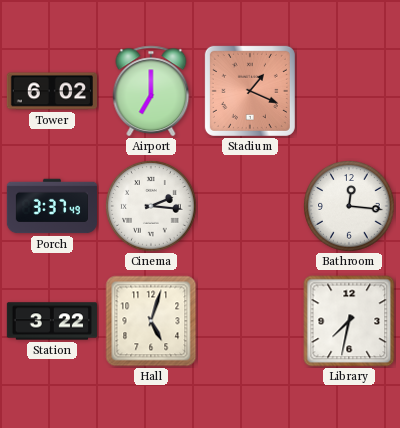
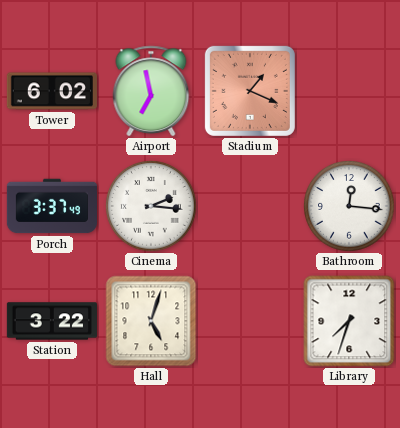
Airport: 7:00 -> 6:58 (151, 91)
Library: 7:32 -> 7:33 (349, 321)
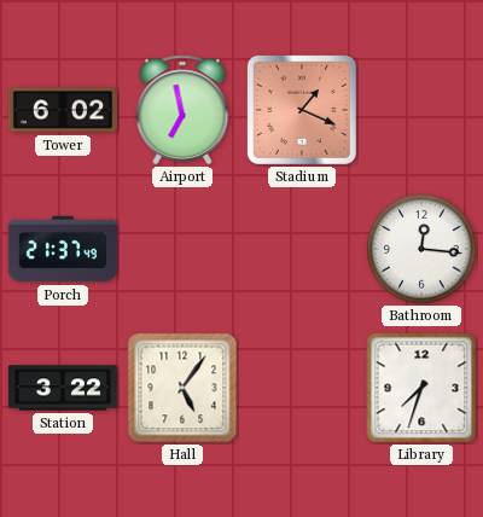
Porch: 3:37 -> 21:37 (62, 249)
Cinema: 2:16 -> none (151, 206)
Hall: 5:03 -> 5:06 (182, 388)
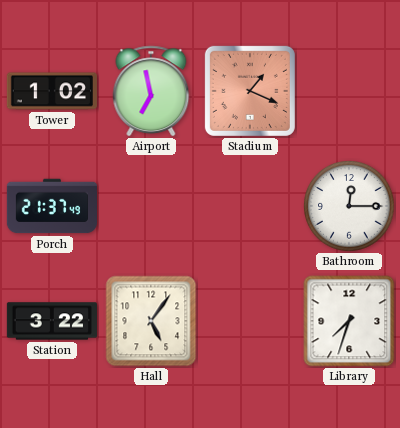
Tower: 6:02 -> 1:02 (52, 91)
Bathroom: 12:16 -> 12:15 (349, 206)
